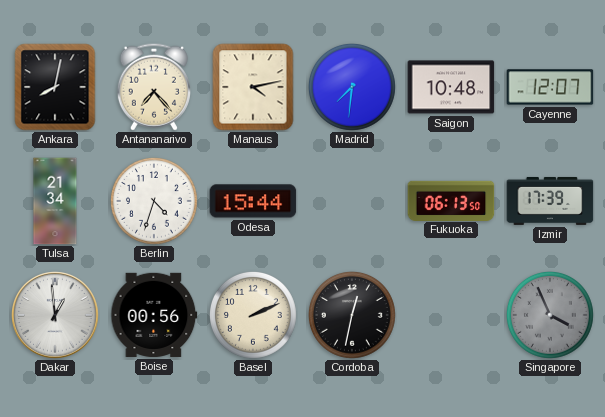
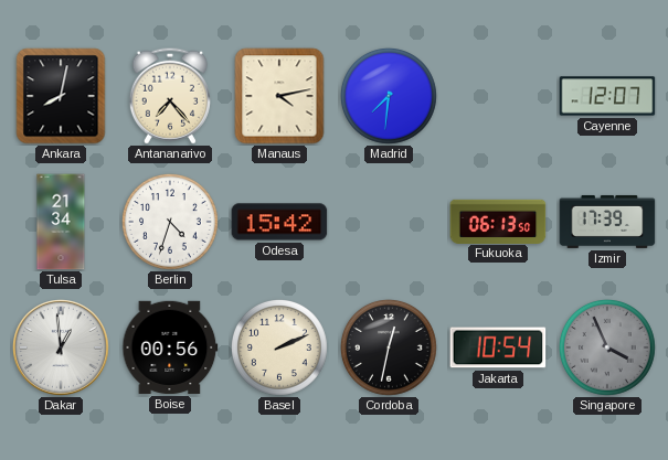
Saigon: 10:48 -> none (451, 87)
Odesa: 15:44 -> 15:42 (279, 222)
Jakarta: none -> 10:54 (498, 347)
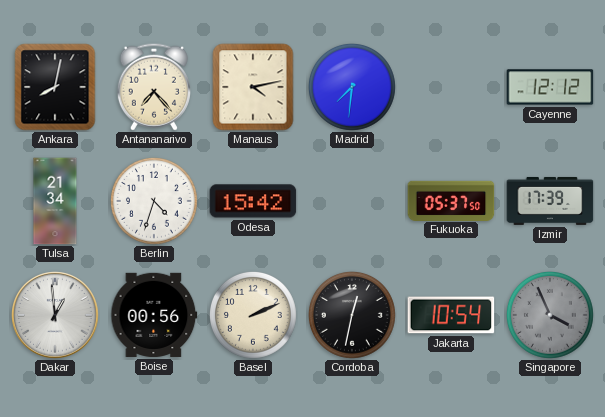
Cayenne: 12:07 -> 12:12 (550, 87)
Fukuoka: 06:13 -> 05:37 (451, 200)
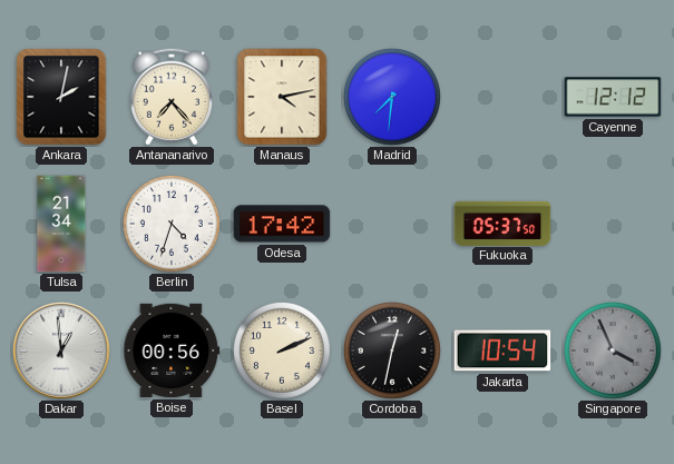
Ankara: 8:02 -> 2:02 (61, 97)
Odesa: 15:42 -> 17:42 (282, 224)
Izmir: 17:39 -> none (550, 201)
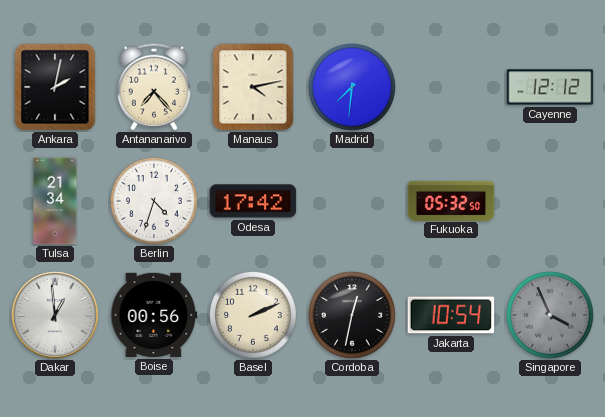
Fukuoka: 05:37 -> 05:32 (451, 200)
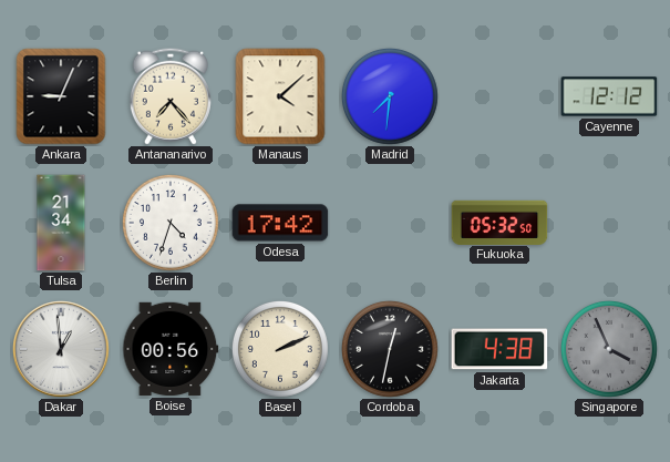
Ankara: 2:02 -> 9:04 (61, 96)
Manaus: 4:13 -> 4:08 (280, 96)
Jakarta: 10:54 -> 4:38 (499, 349)
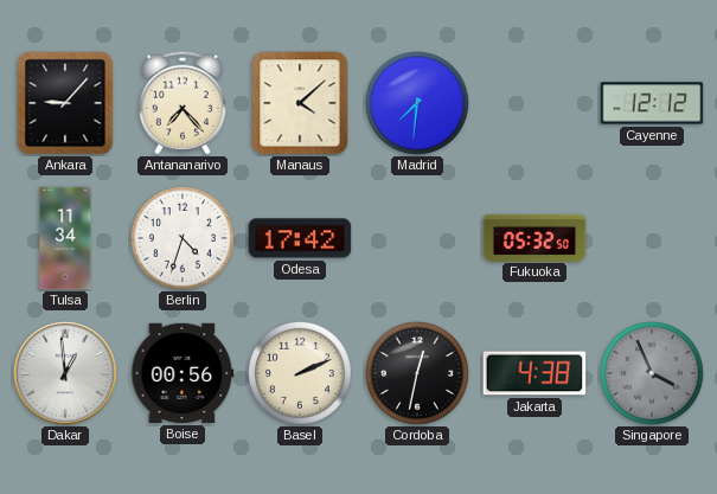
Ankara: 9:04 -> 9:07 (65, 103)
Tulsa: 21:34 -> 11:34 (65, 238)
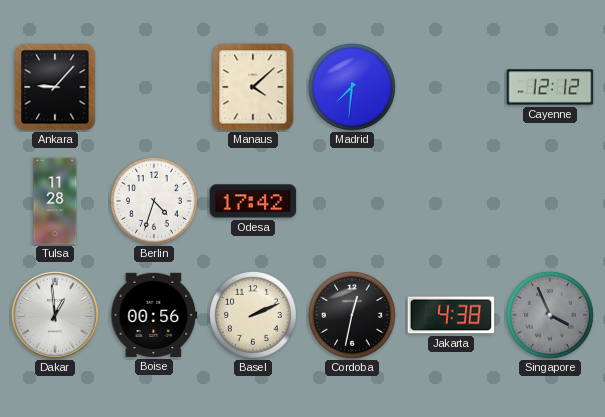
Antananarivo: 7:23 -> none (183, 103)
Tulsa: 11:34 -> 11:28 (55, 201)
Fukuoka: 05:32 -> none (534, 237)
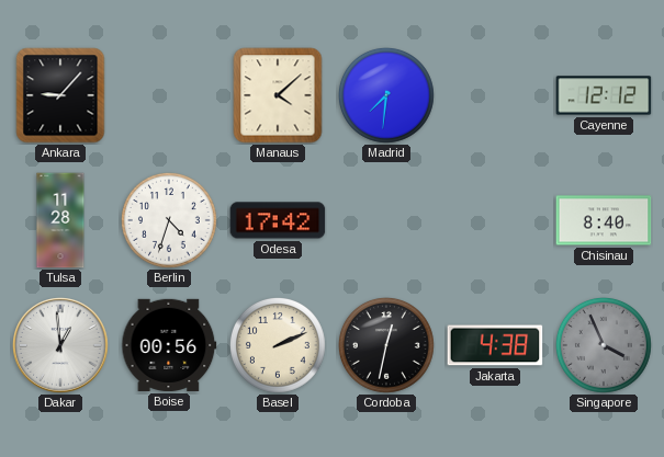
Chisinau: none -> 8:40 (604, 220)
